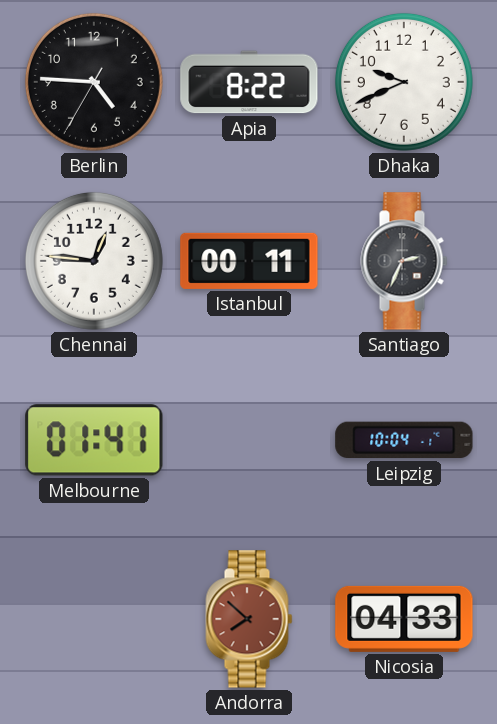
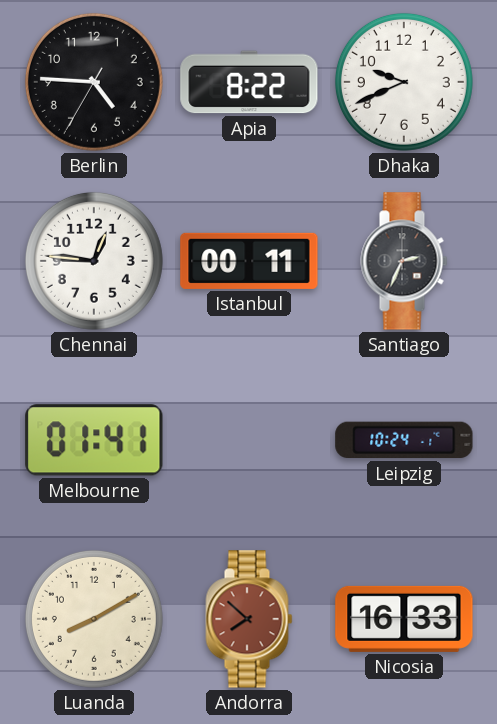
Leipzig: 10:04 -> 10:24 (404, 440)
Luanda: none -> 8:10 (94, 619)
Nicosia: 04:33 -> 16:33 (404, 619)
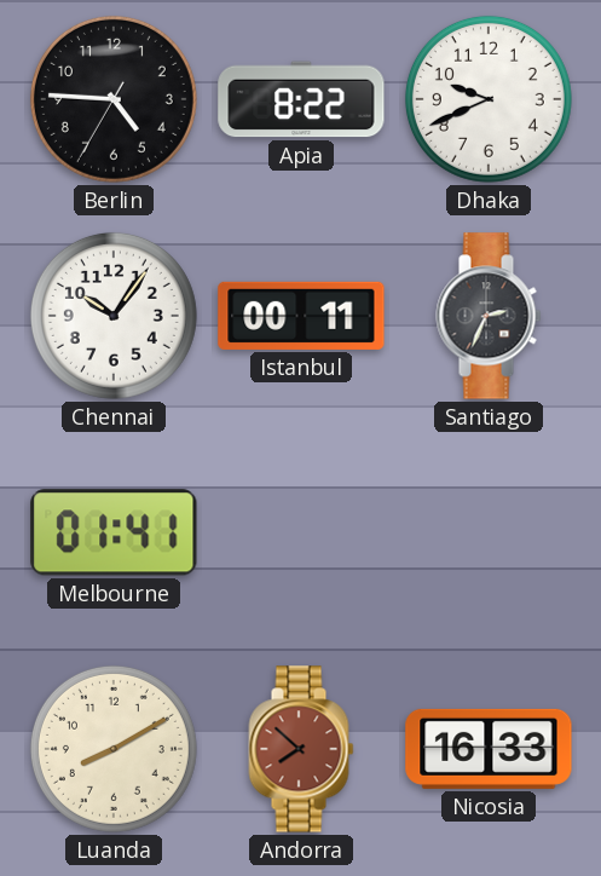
Chennai: 12:46 -> 10:06 (114, 316)
Leipzig: 10:24 -> none (404, 440)
